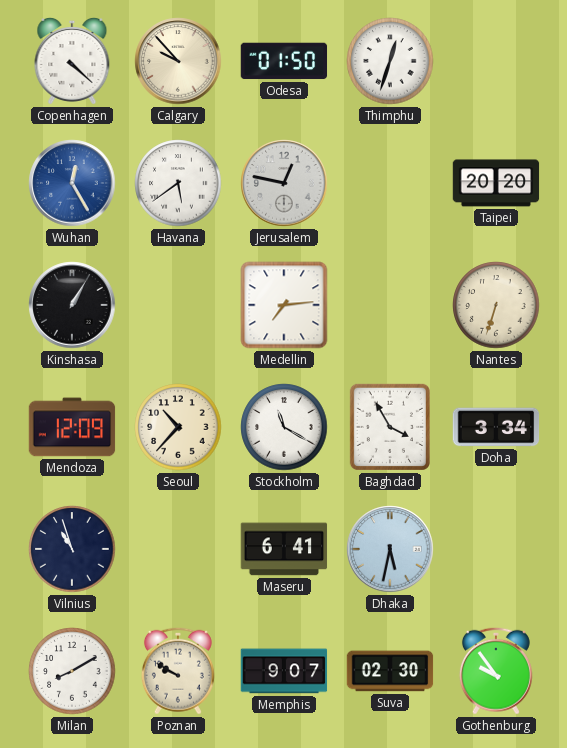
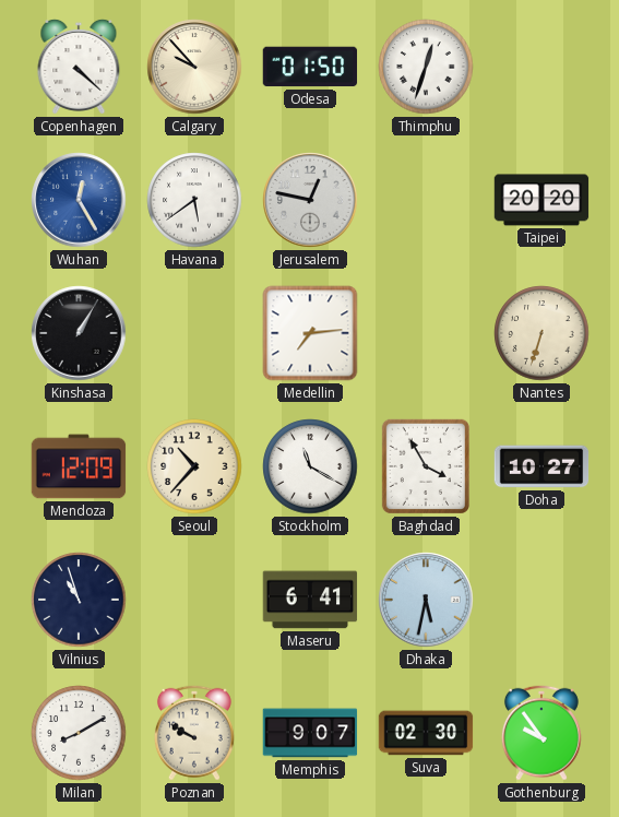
Doha: 3:34 -> 10:27 (541, 466)
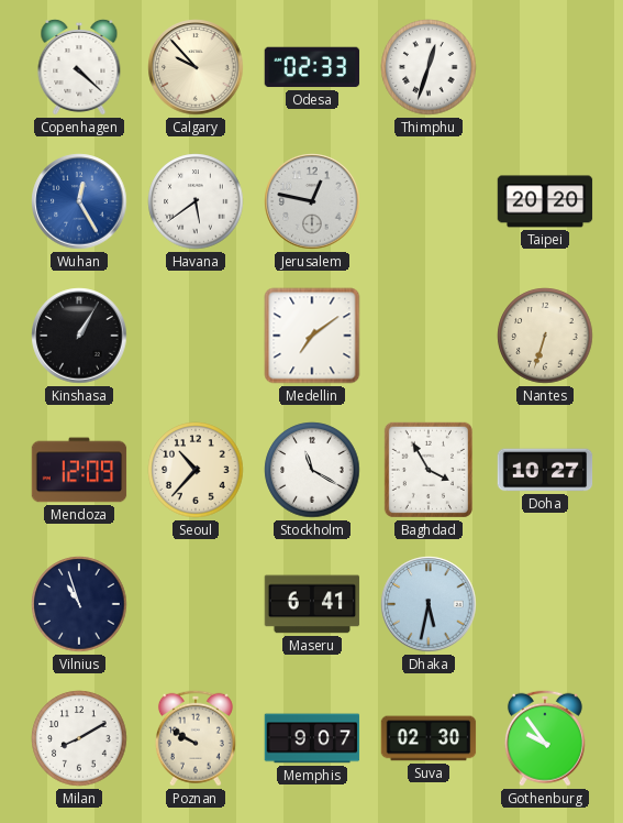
Odesa: 01:50 -> 02:33 (312, 67)
Medellin: 7:14 -> 7:09 (312, 336)
